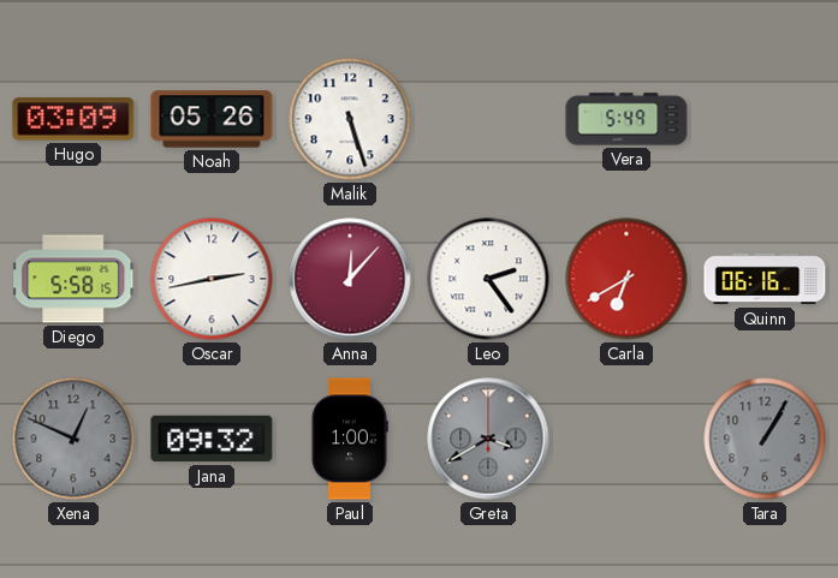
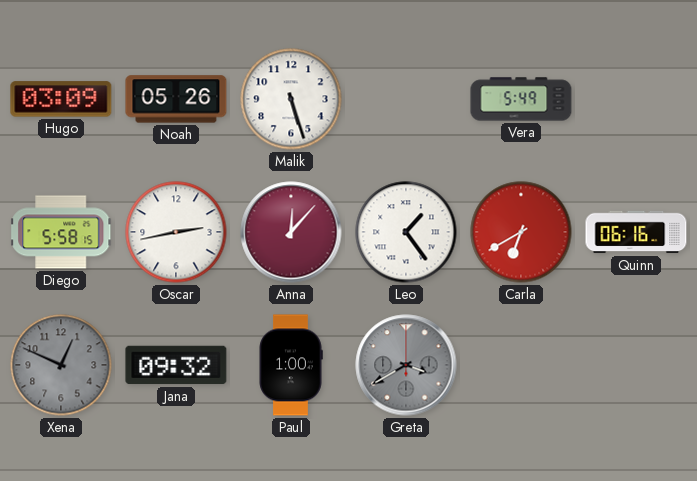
Leo: 2:24 -> 1:24 (406, 232)
Tara: 1:05 -> none (765, 439)
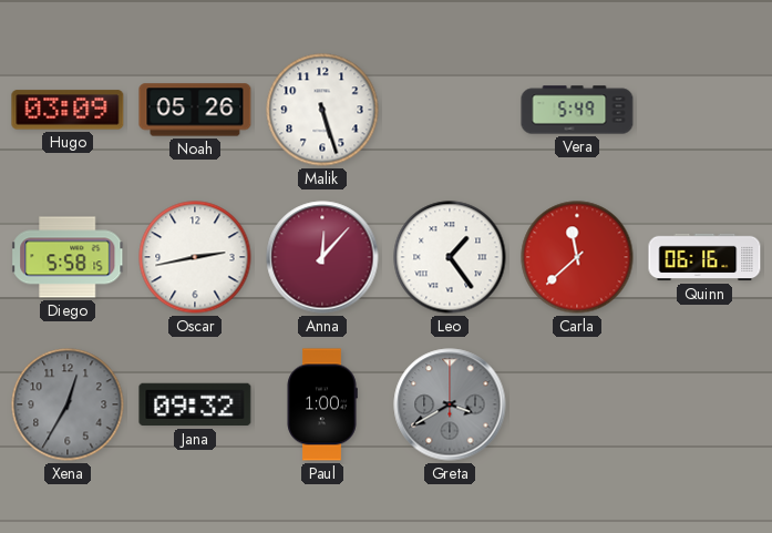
Carla: 6:40 -> 11:38 (577, 257)
Xena: 12:49 -> 12:35 (68, 404)
